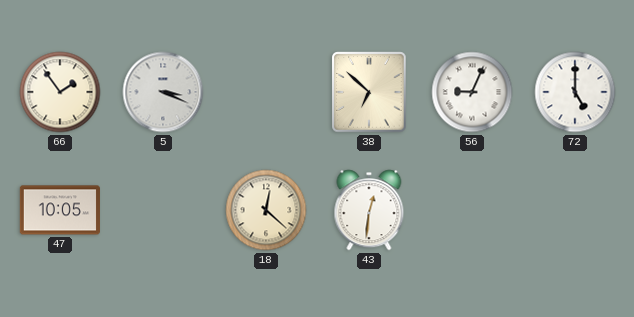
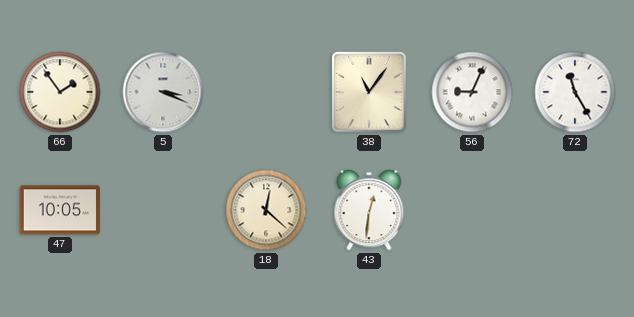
38: 6:52 -> 11:06 (369, 92)
72: 5:00 -> 11:25 (575, 92)
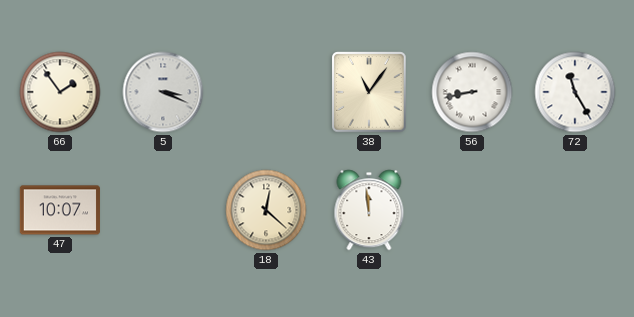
56: 9:04 -> 8:43 (472, 92)
47: 10:05 -> 10:07 (60, 210)
43: 12:31 -> 11:59 (369, 210)
